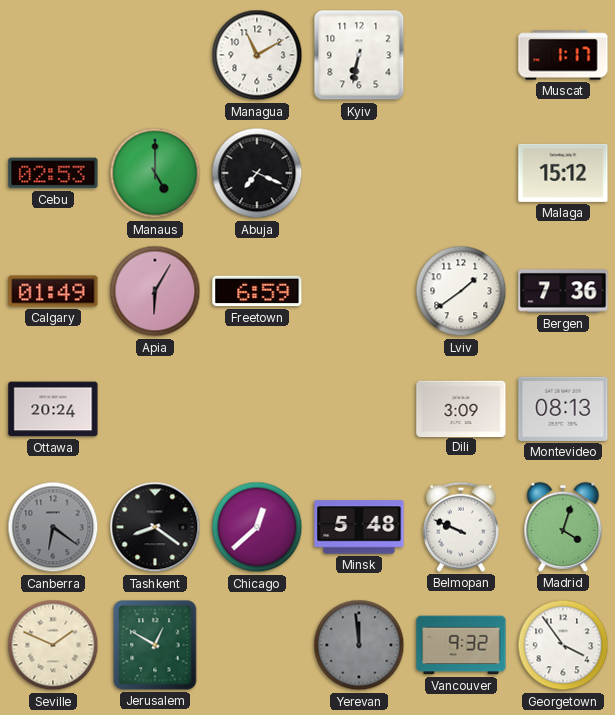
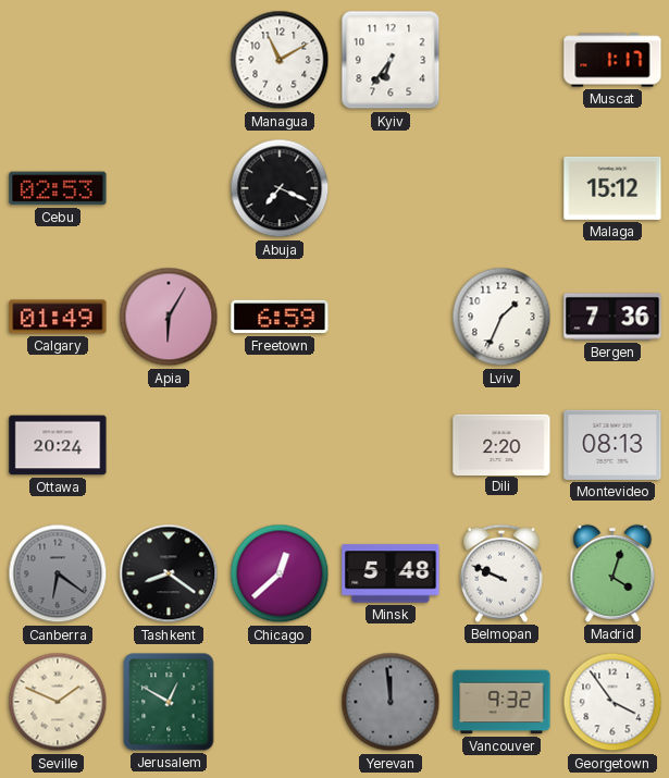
Kyiv: 6:32 -> 6:36 (391, 60)
Manaus: 5:00 -> none (155, 173)
Lviv: 1:39 -> 1:34 (501, 317)
Dili: 3:09 -> 2:20 (501, 444)
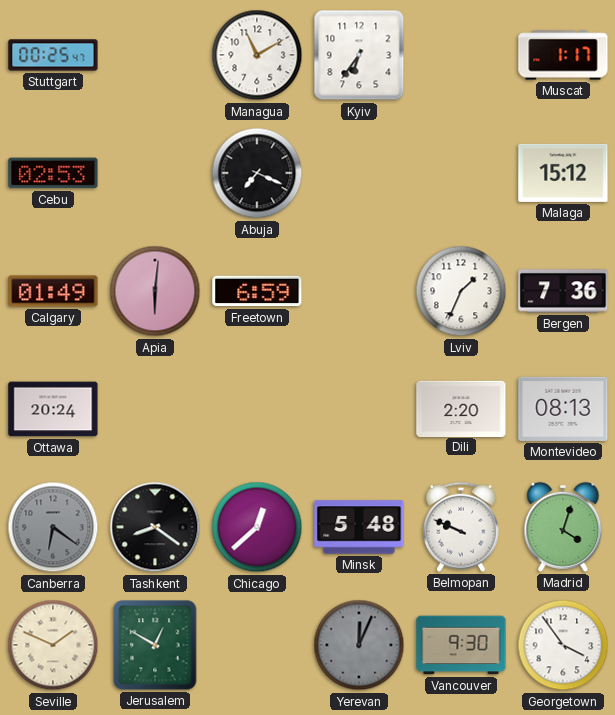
Stuttgart: none -> 00:25 (53, 55)
Apia: 6:05 -> 6:01 (155, 291)
Yerevan: 11:59 -> 12:04 (359, 645)
Vancouver: 9:32 -> 9:30 (461, 645)
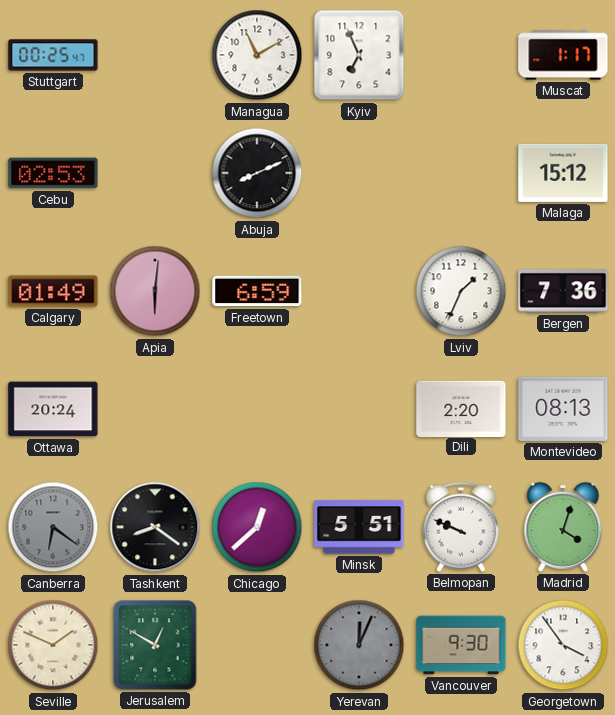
Kyiv: 6:36 -> 6:56 (359, 55)
Abuja: 7:19 -> 8:11 (257, 173)
Minsk: 5:48 -> 5:51 (359, 527)
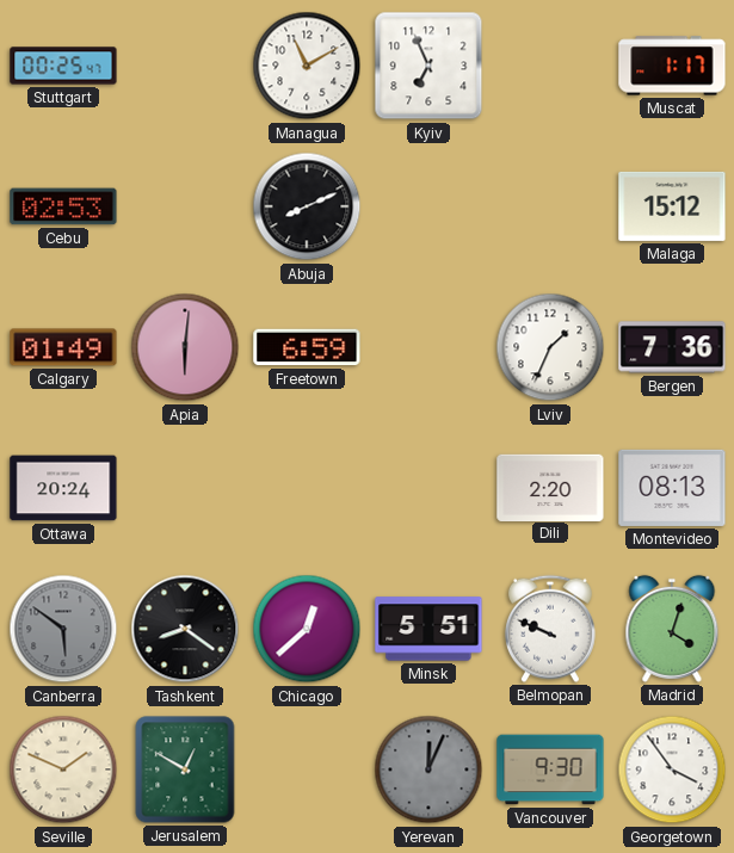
Canberra: 6:21 -> 5:51 (63, 629)
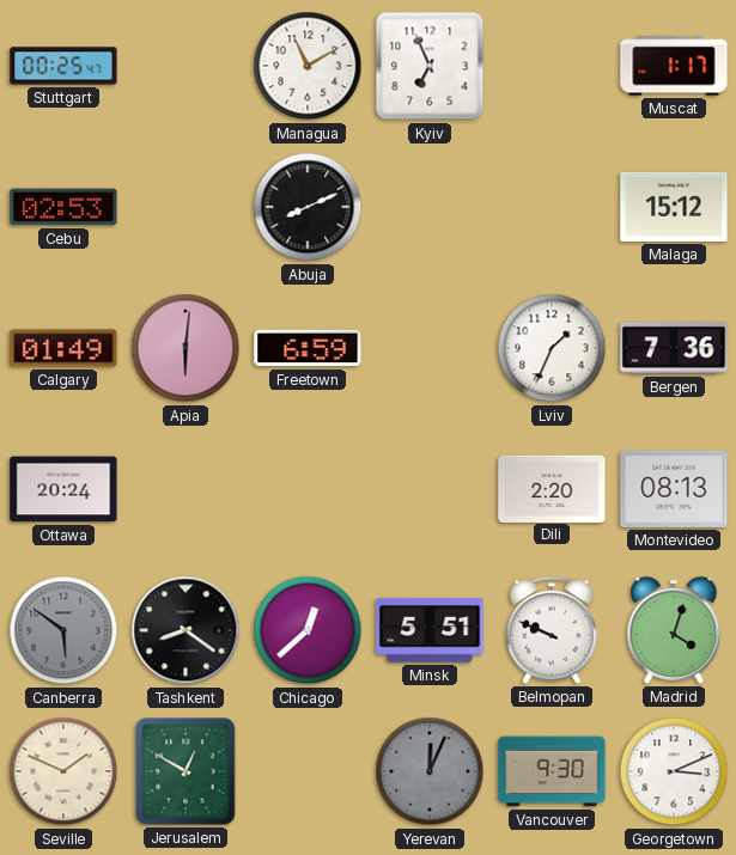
Georgetown: 3:54 -> 3:11 (674, 771)
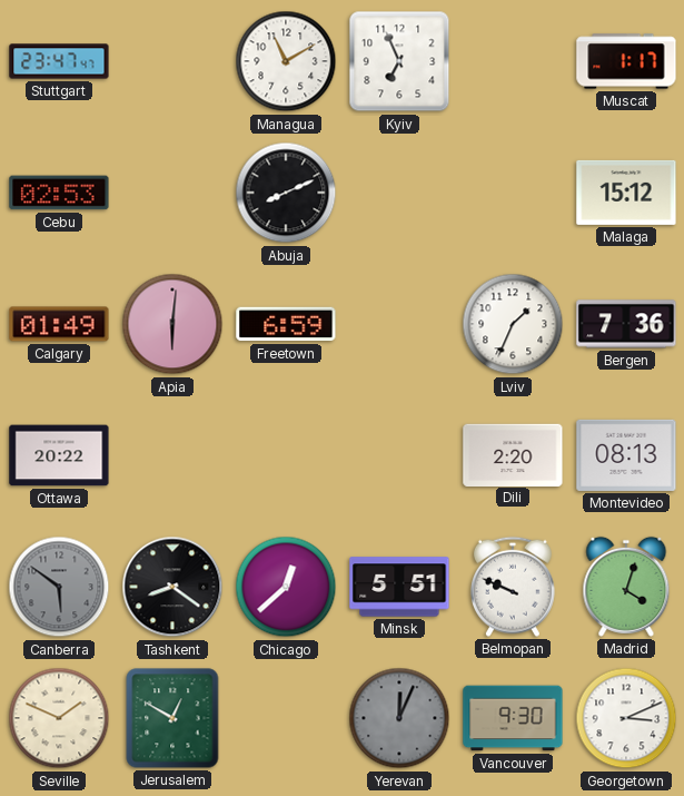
Stuttgart: 00:25 -> 23:47 (59, 61)
Ottawa: 20:24 -> 20:22 (59, 455)
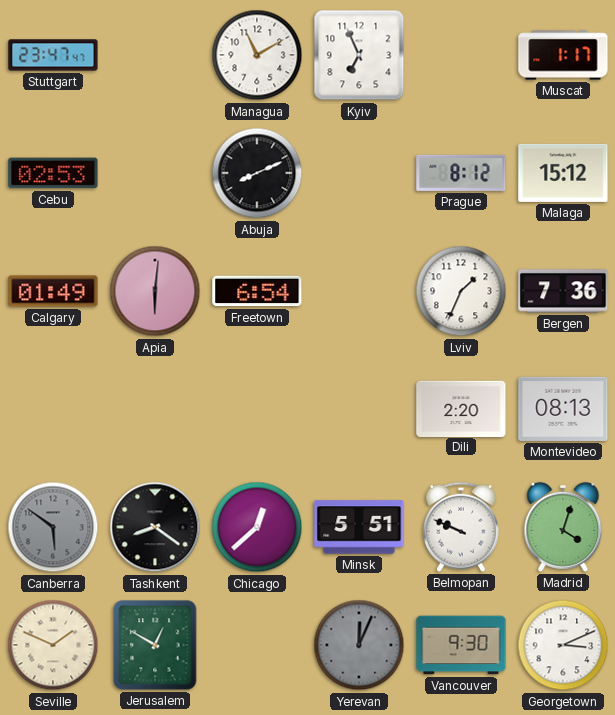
Prague: none -> 8:12 (461, 173)
Freetown: 6:59 -> 6:54 (257, 291)
Ottawa: 20:22 -> none (59, 455)
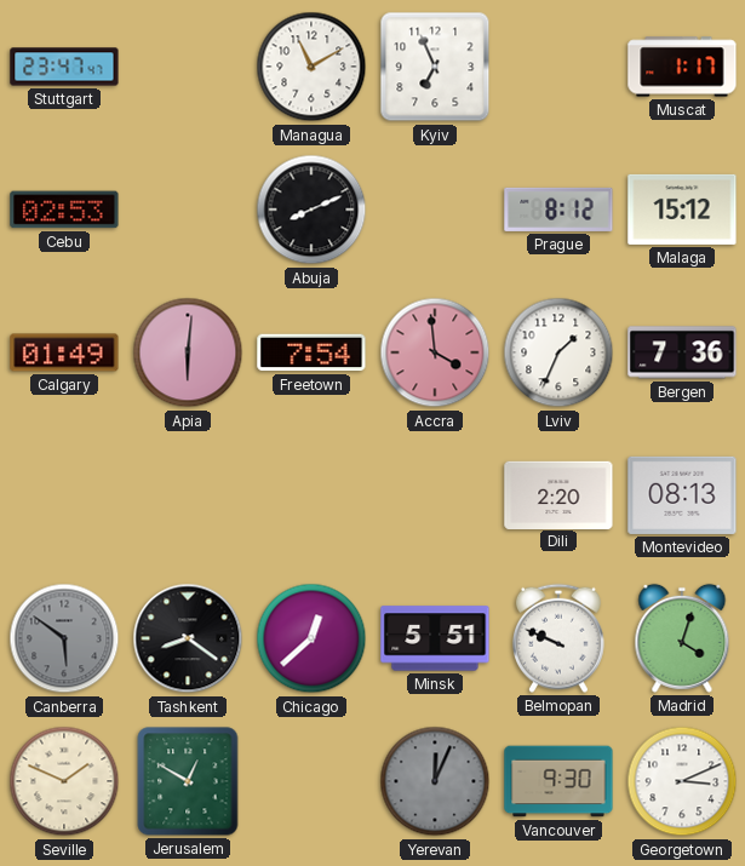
Freetown: 6:54 -> 7:54 (311, 352)
Accra: none -> 3:59 (435, 352)
